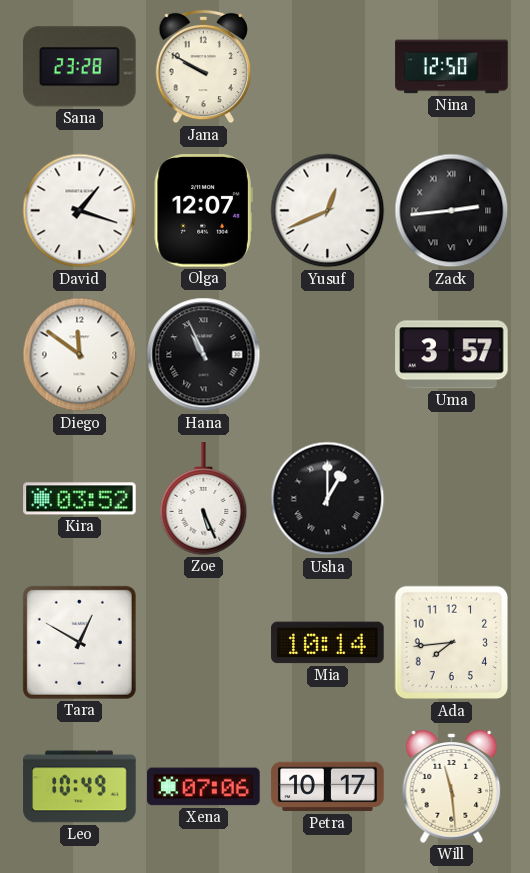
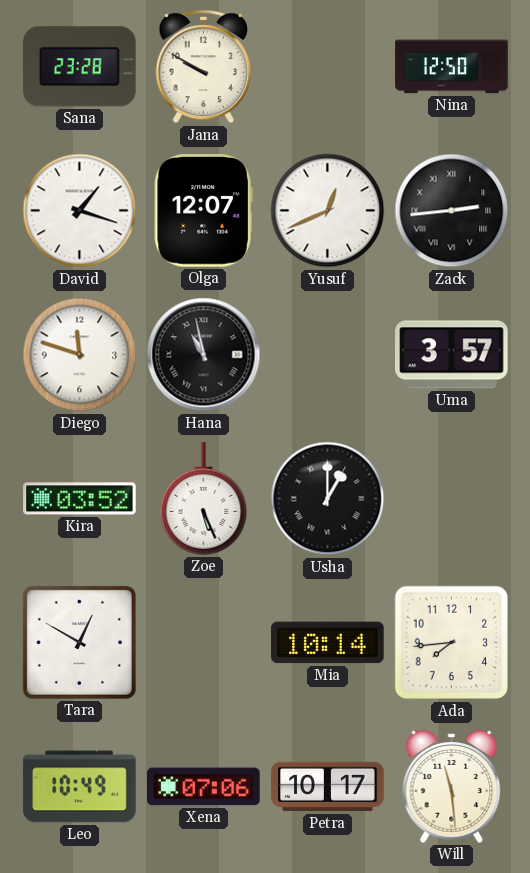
Diego: 11:51 -> 11:48 (80, 355)
Hana: 10:56 -> 10:58 (204, 355)
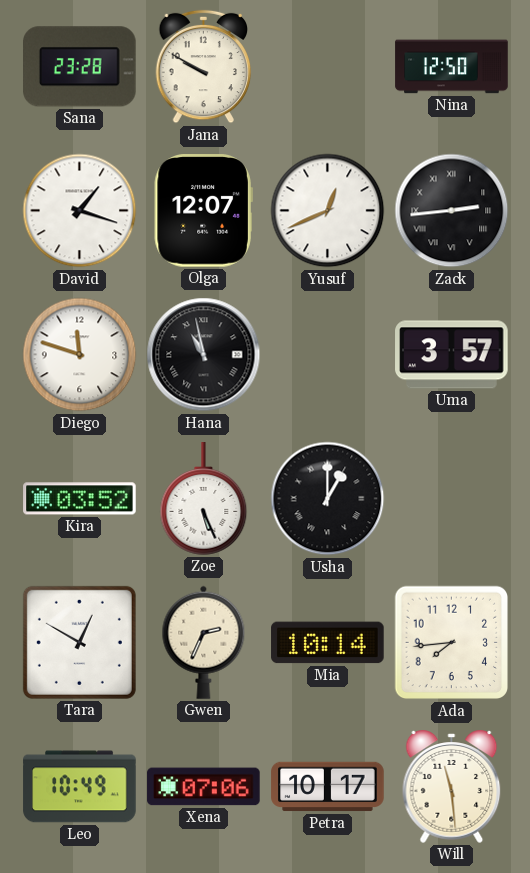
Gwen: none -> 2:34 (204, 642)
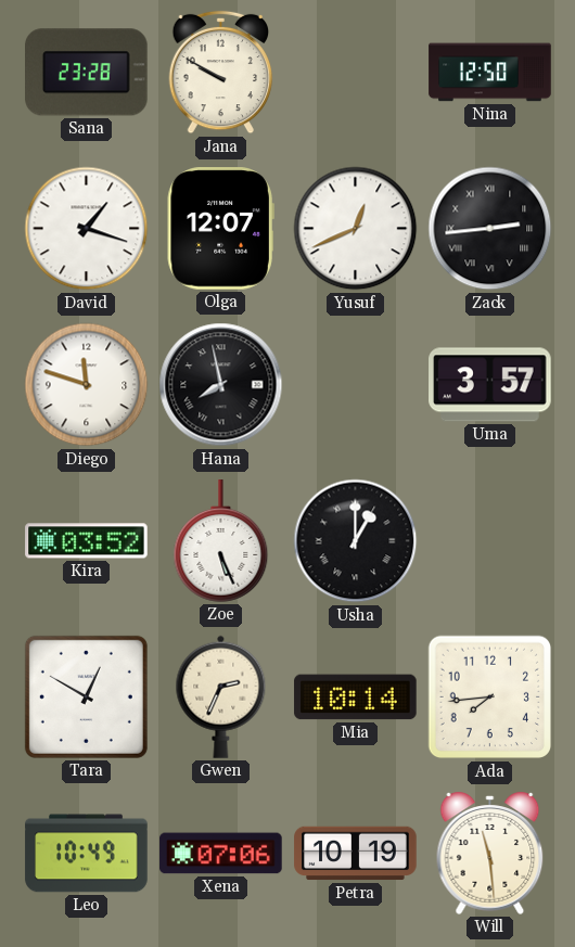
Hana: 10:58 -> 7:58 (221, 385)
Petra: 10:17 -> 10:19 (356, 854)
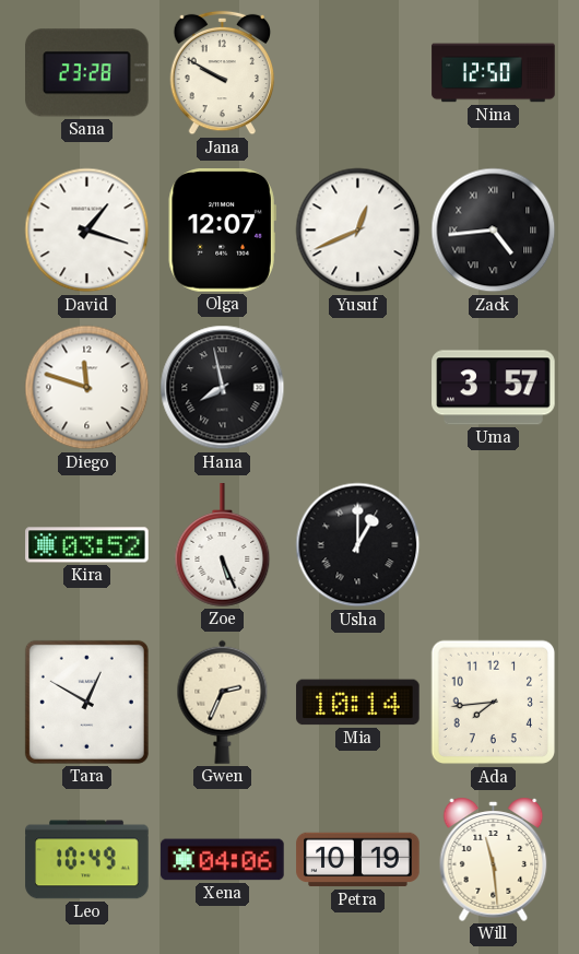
Zack: 2:44 -> 4:44 (494, 231)
Xena: 07:06 -> 04:06 (223, 860)
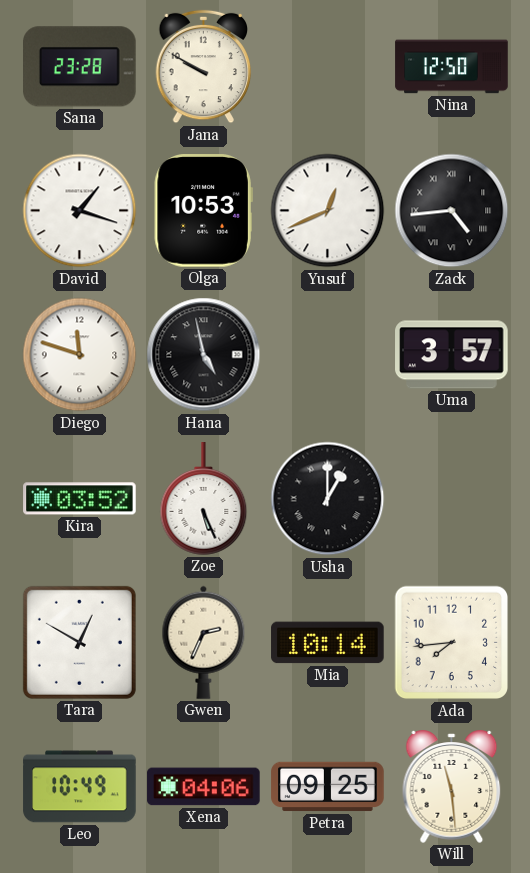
Olga: 12:07 -> 10:53 (203, 211)
Hana: 7:58 -> 4:58 (204, 355)
Petra: 10:19 -> 09:25 (328, 787)
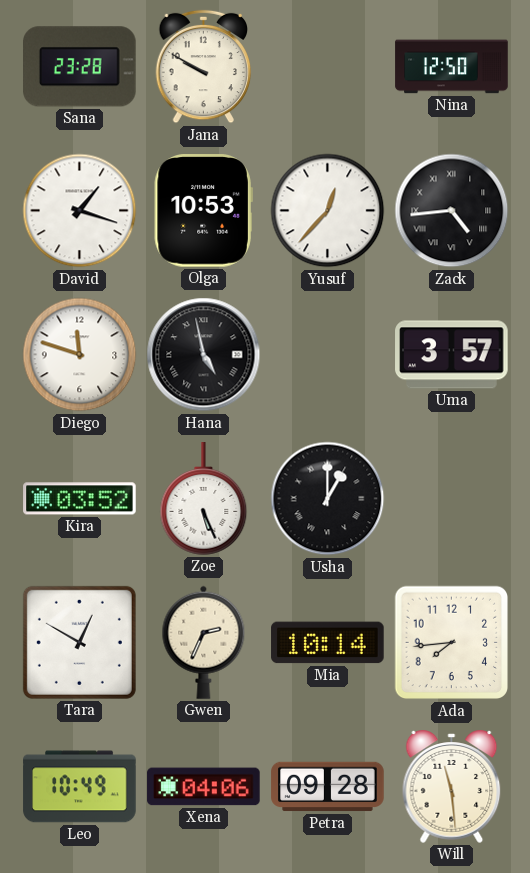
Yusuf: 12:41 -> 12:37 (328, 211)
Petra: 09:25 -> 09:28 (328, 787)
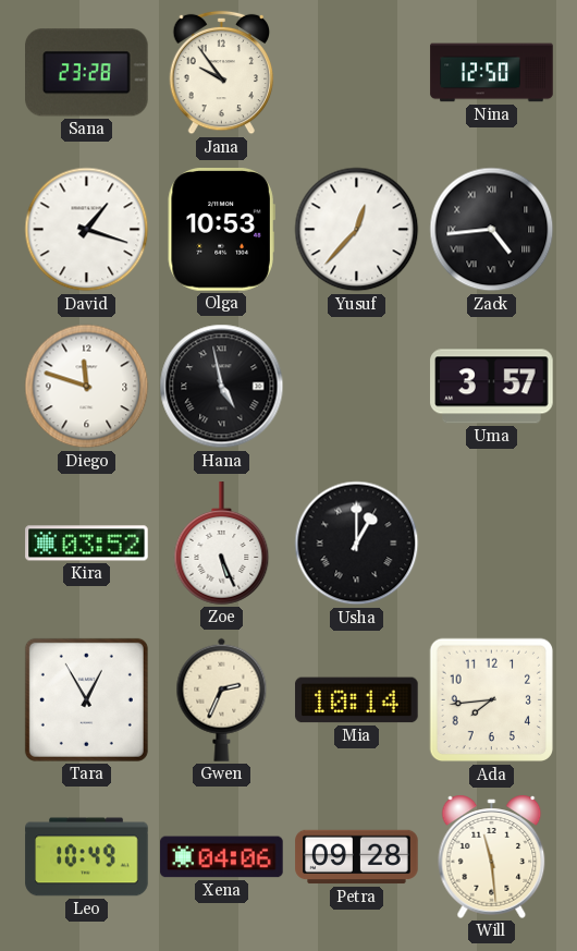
Jana: 9:50 -> 9:54 (222, 73)
Tara: 12:50 -> 12:55 (86, 699)
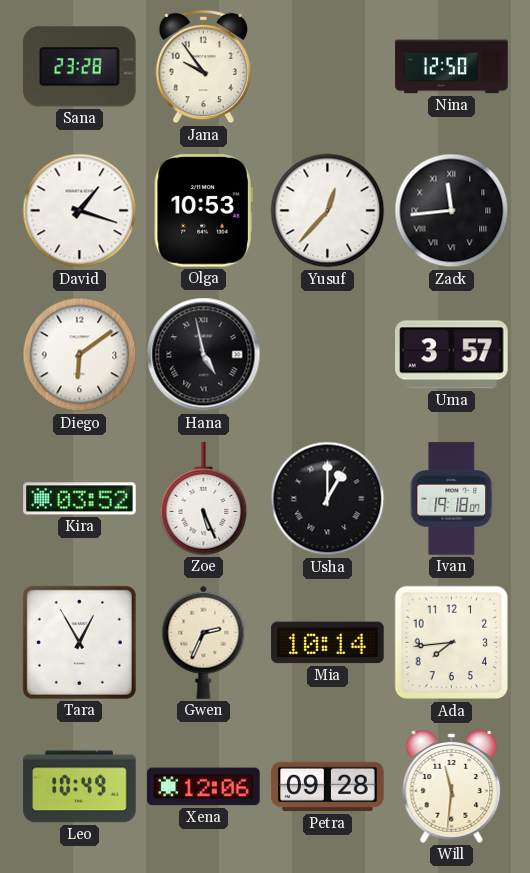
Zack: 4:44 -> 11:44 (452, 211)
Diego: 11:48 -> 6:09 (80, 355)
Ivan: none -> 19:18 (452, 499)
Xena: 04:06 -> 12:06 (204, 787)
Will: 11:29 -> 11:31 (452, 786)
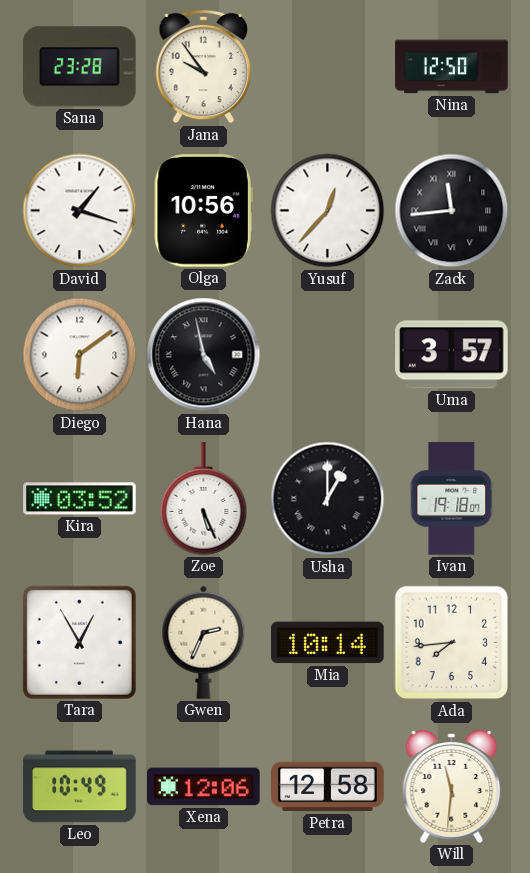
Olga: 10:53 -> 10:56 (203, 211)
Petra: 09:28 -> 12:58 (328, 787)
